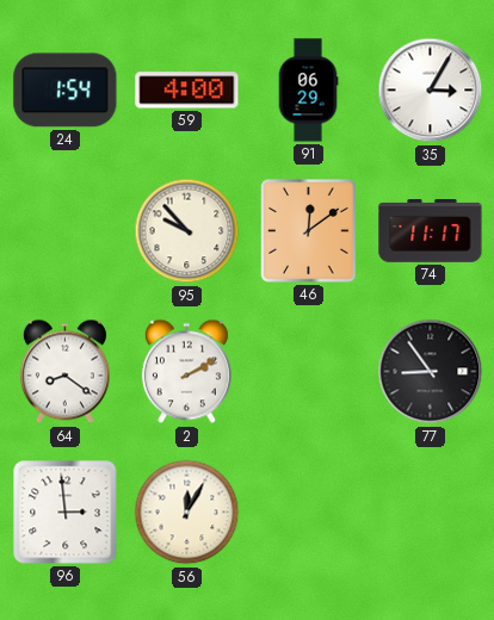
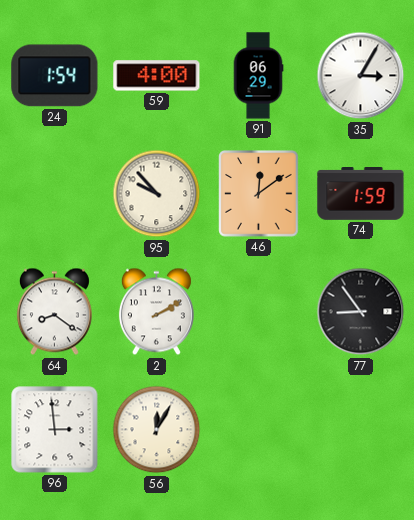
74: 11:17 -> 1:59 (361, 194)
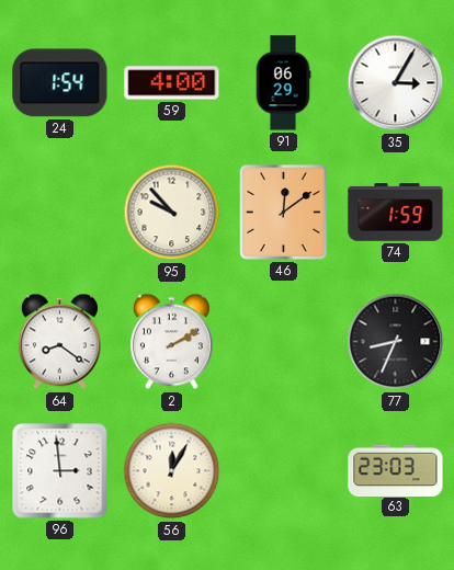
77: 8:54 -> 8:34 (396, 342)
63: none -> 23:03 (396, 470)
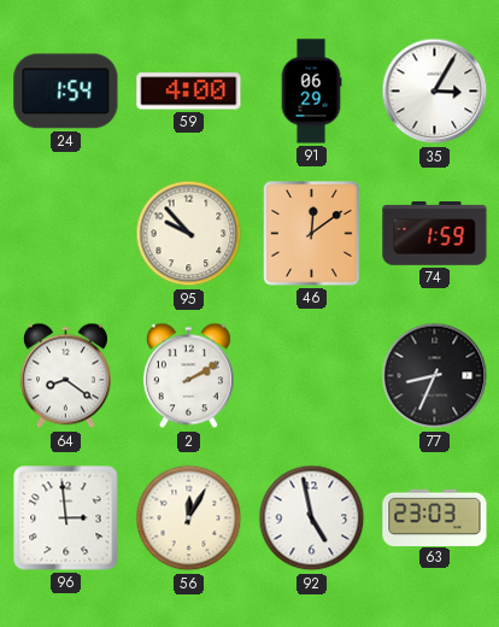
92: none -> 4:58 (312, 518)
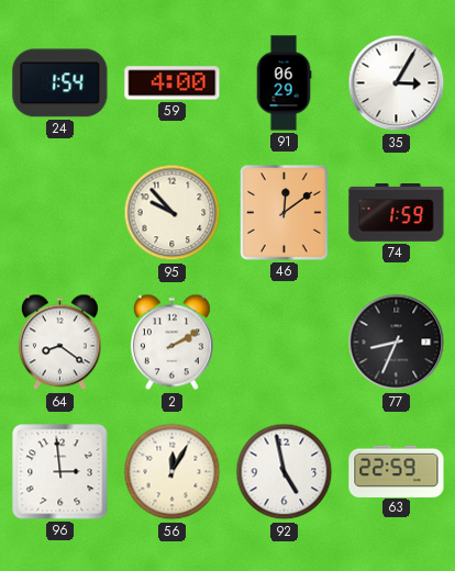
63: 23:03 -> 22:59 (397, 471)
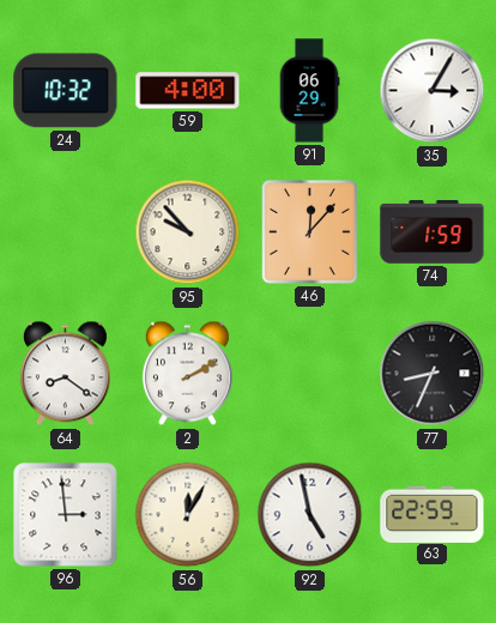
24: 1:54 -> 10:32 (66, 91)
46: 12:09 -> 12:07 (310, 232)
